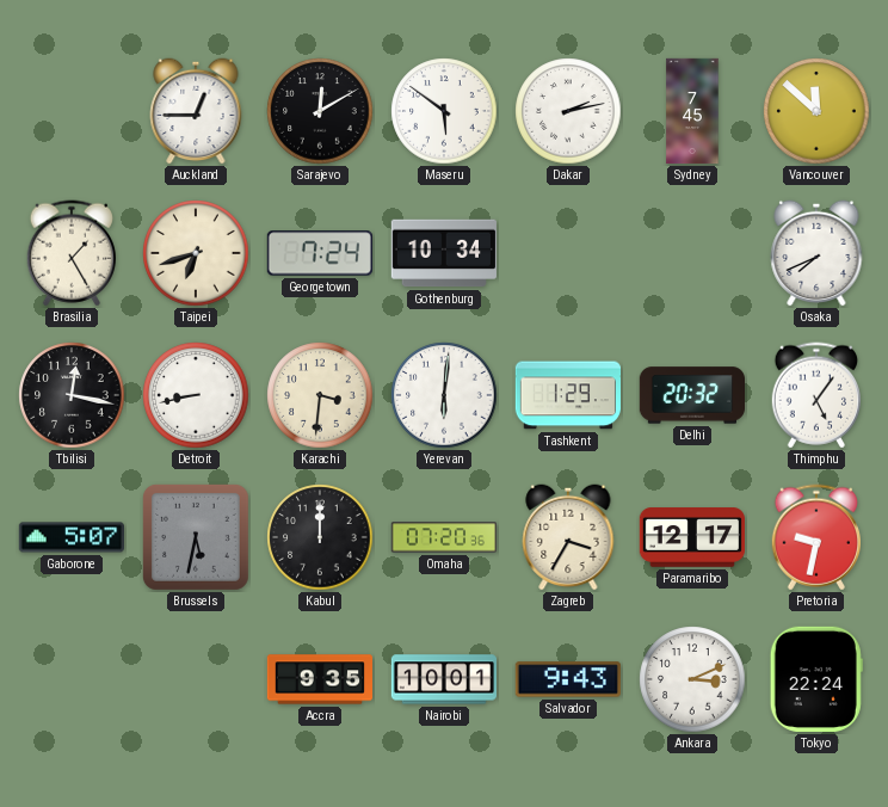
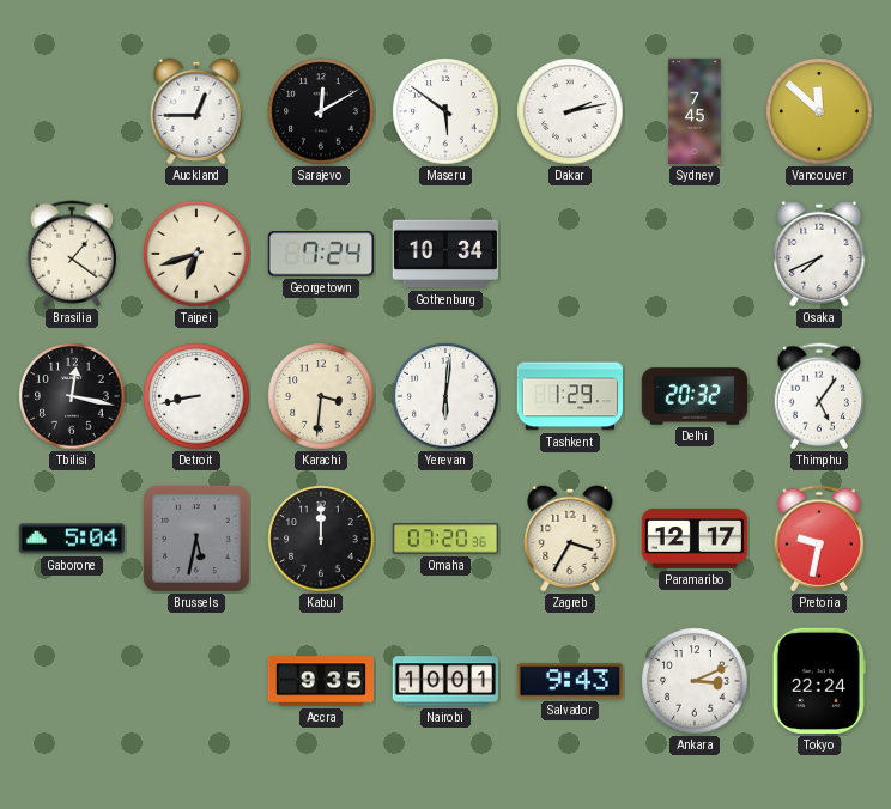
Brasilia: 1:25 -> 1:21 (71, 254)
Gaborone: 5:07 -> 5:04 (71, 539)
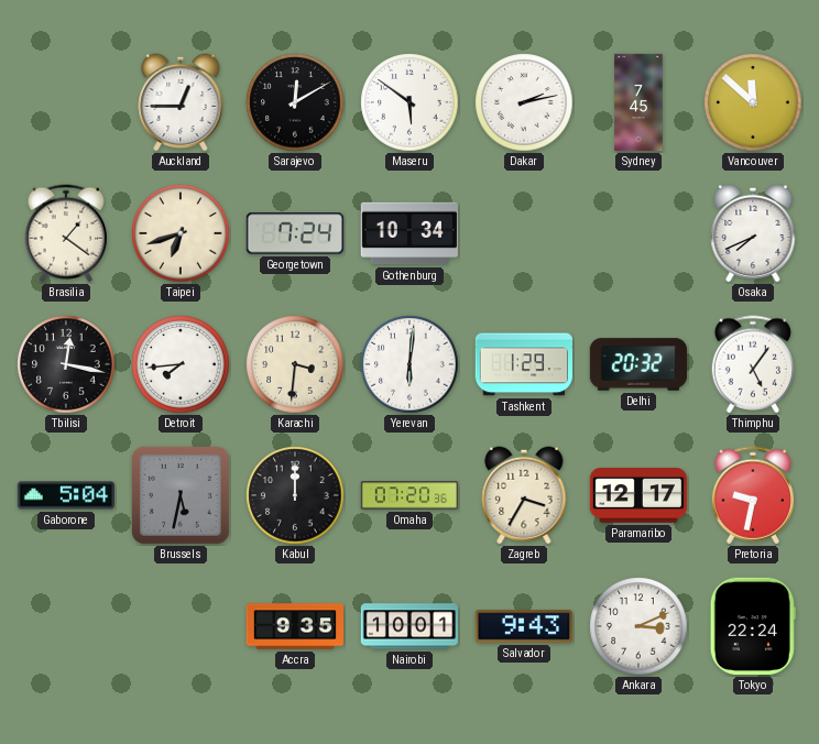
Detroit: 8:43 -> 7:44 (181, 364)
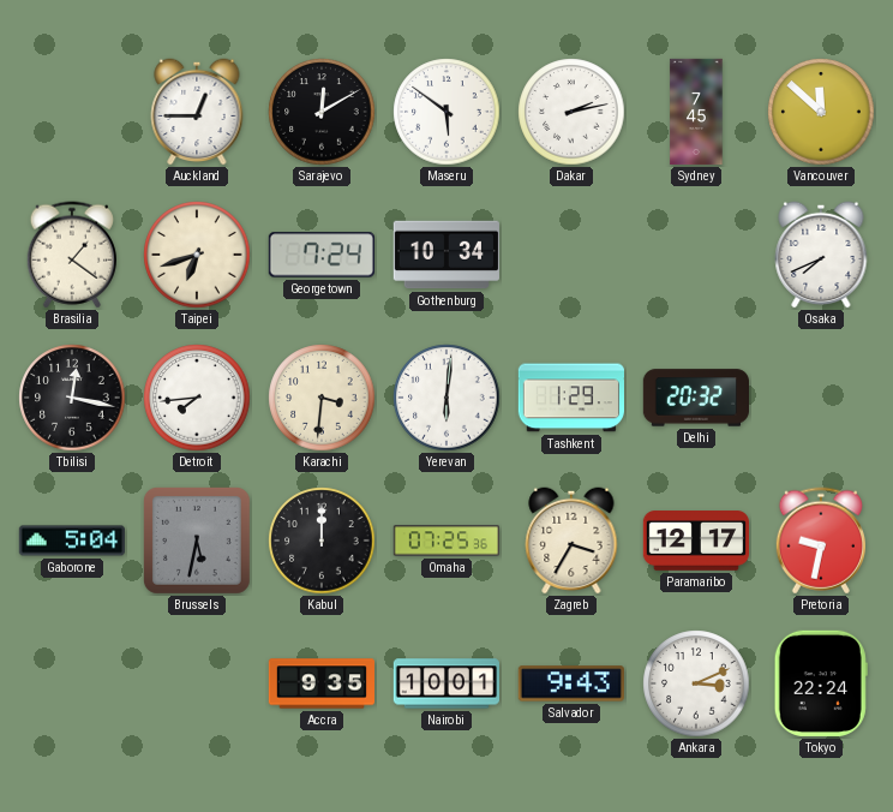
Thimphu: 5:06 -> none (752, 364)
Omaha: 07:20 -> 07:25 (445, 541)
